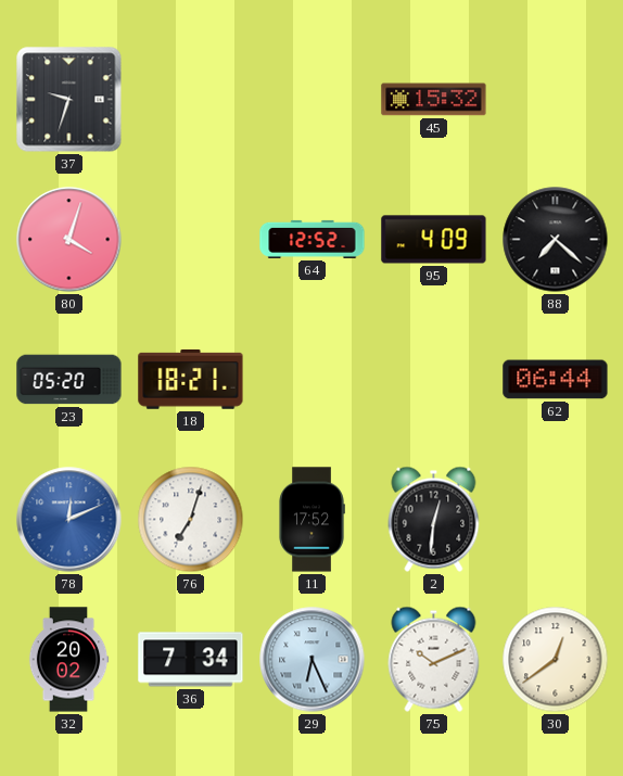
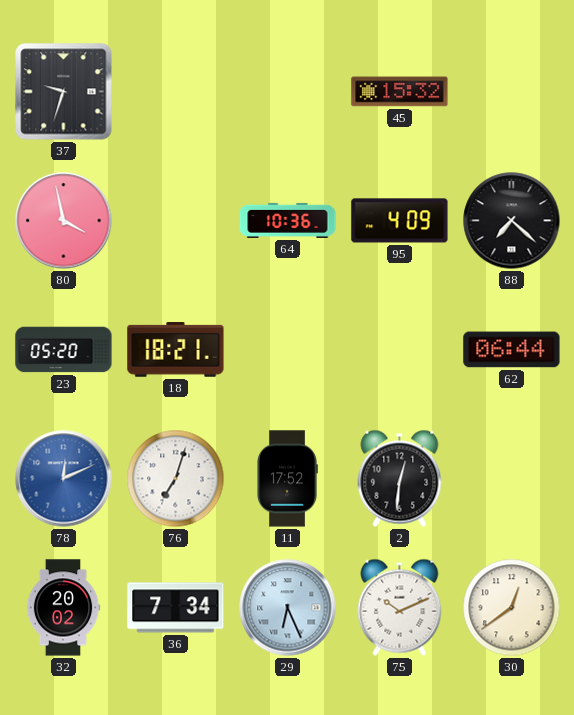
80: 4:03 -> 3:58 (64, 221)
64: 12:52 -> 10:36 (288, 220)
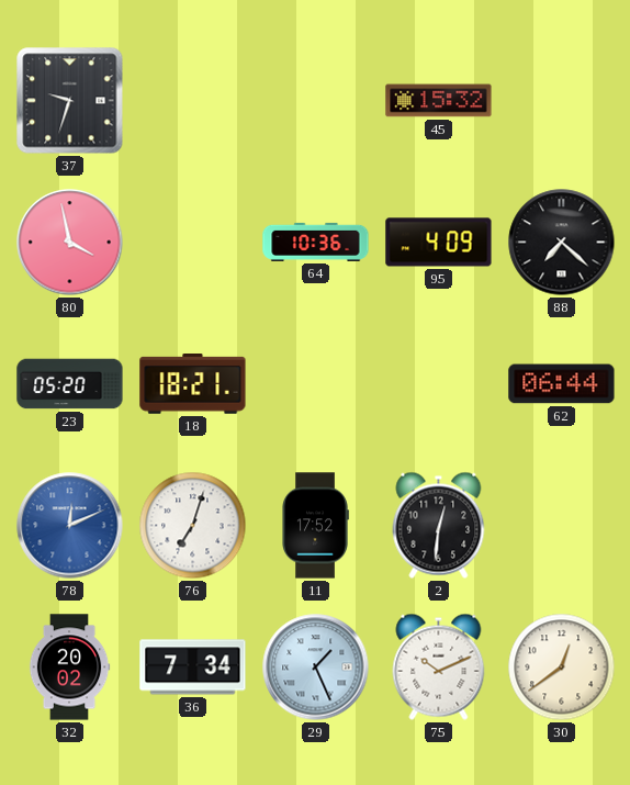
29: 6:26 -> 1:26 (316, 668)
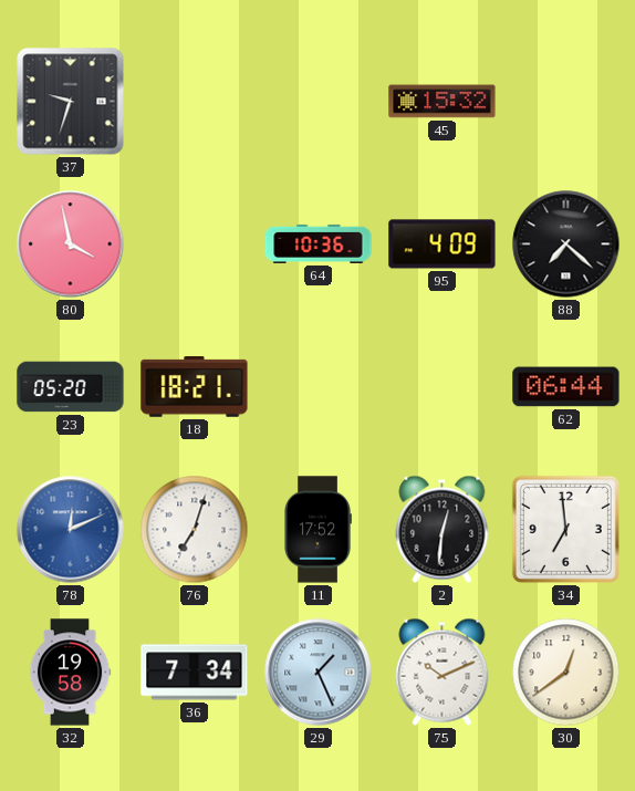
34: none -> 6:59 (565, 529)
32: 20:02 -> 19:58 (70, 673)
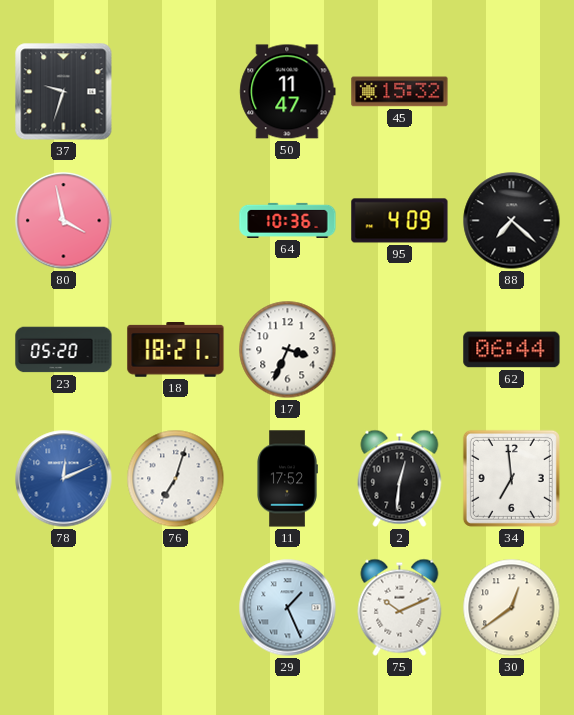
50: none -> 11:47 (288, 92)
17: none -> 3:34 (288, 350)
32: 19:58 -> none (70, 673)
36: 7:34 -> none (195, 673)
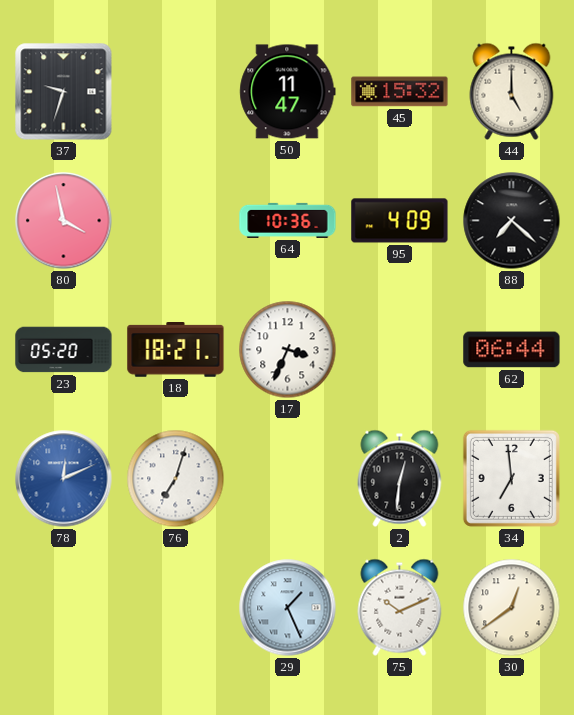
44: none -> 5:00 (512, 91)
11: 17:52 -> none (287, 479)
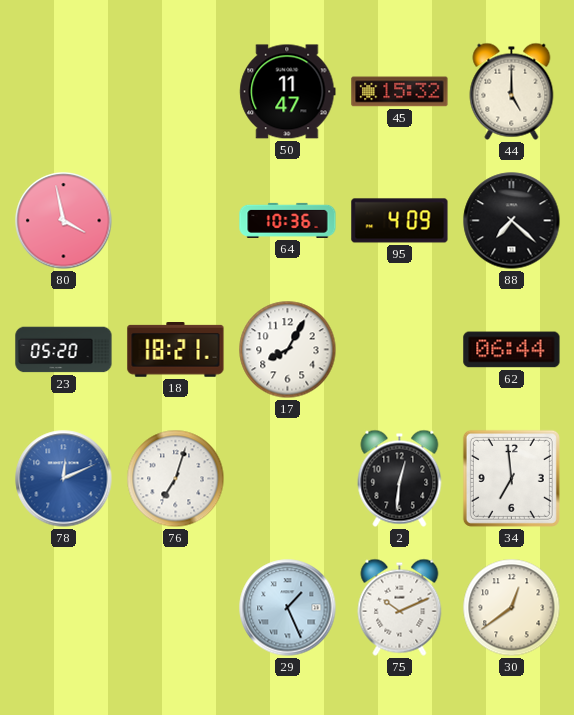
37: 9:33 -> none (64, 92)
17: 3:34 -> 8:05 (288, 350)
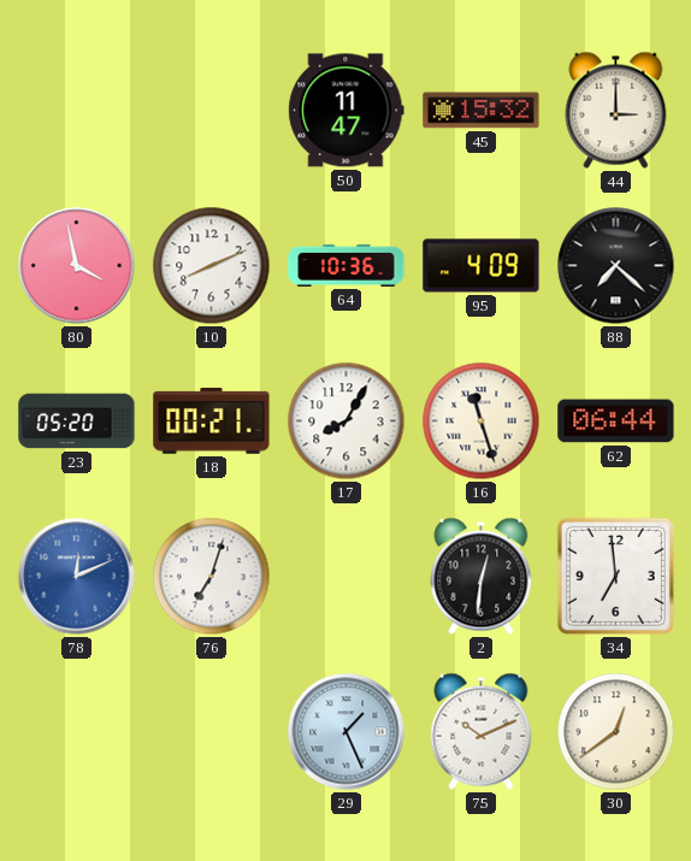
44: 5:00 -> 3:00 (616, 110)
10: none -> 8:11 (212, 266)
18: 18:21 -> 00:21 (212, 421)
16: none -> 11:27 (482, 421)
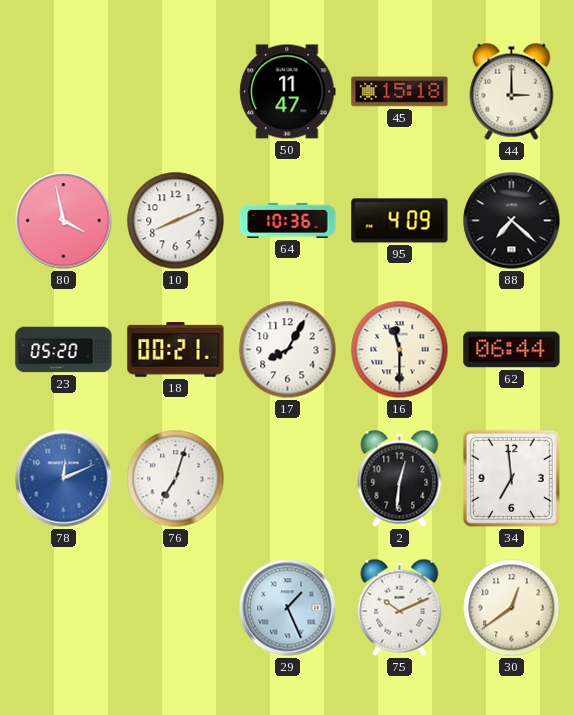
45: 15:32 -> 15:18 (400, 92)
16: 11:27 -> 11:30 (400, 350)
